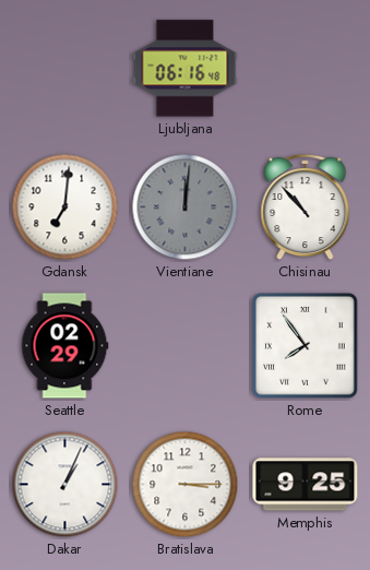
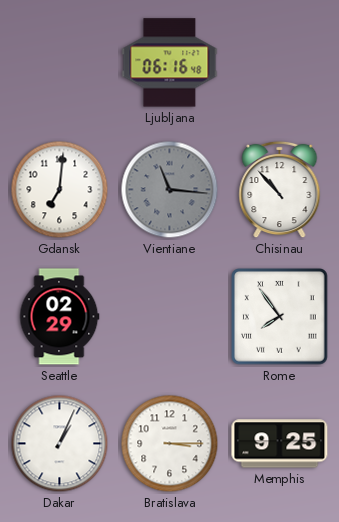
Vientiane: 12:01 -> 11:16 (170, 190)
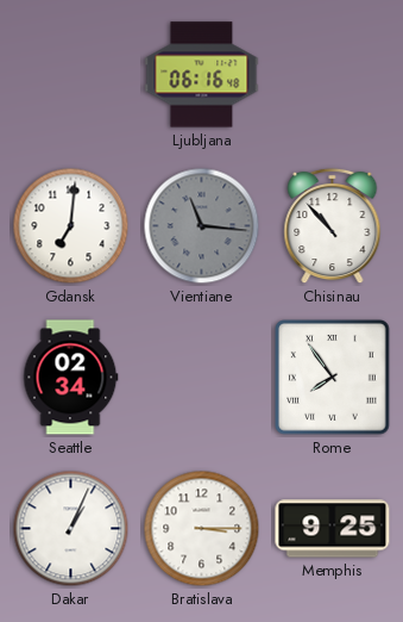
Seattle: 02:29 -> 02:34 (70, 378)
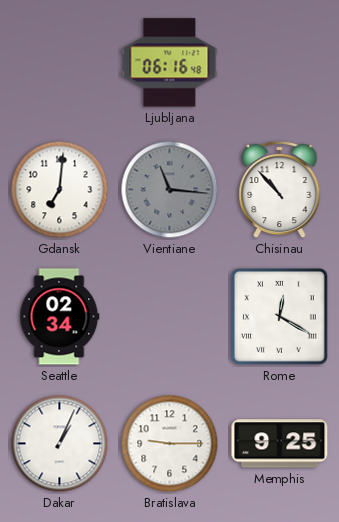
Rome: 7:54 -> 12:20 (280, 317)
Bratislava: 3:15 -> 9:15 (170, 444)
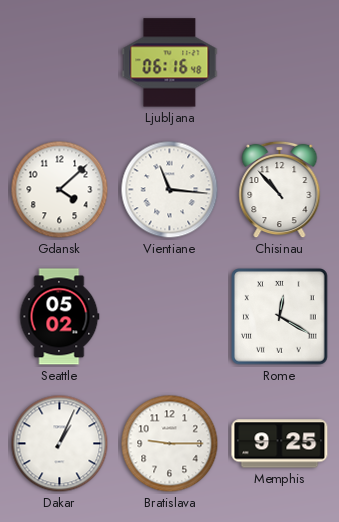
Gdansk: 7:01 -> 4:08 (60, 190)
Vientiane dial: grey -> white (170, 190)
Seattle: 02:34 -> 05:02 (59, 317)
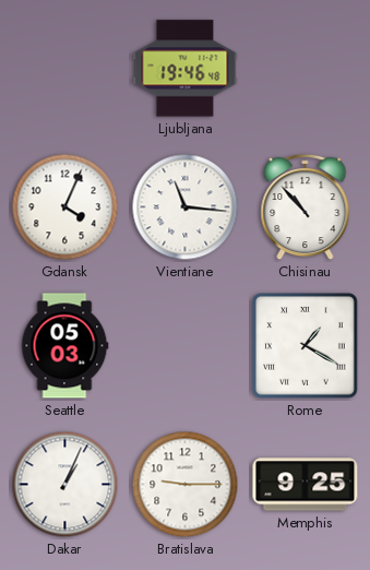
Ljubljana: 06:16 -> 19:46 (186, 69)
Gdansk: 4:08 -> 4:04 (65, 207)
Seattle: 05:02 -> 05:03 (64, 346)
Rome: 12:20 -> 1:20 (306, 346)
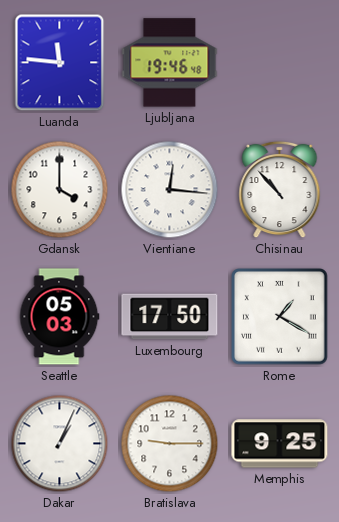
Luanda: none -> 11:46 (60, 63)
Gdansk: 4:04 -> 4:00 (60, 190)
Vientiane: 11:16 -> 12:16 (170, 190)
Luxembourg: none -> 17:50 (170, 317)
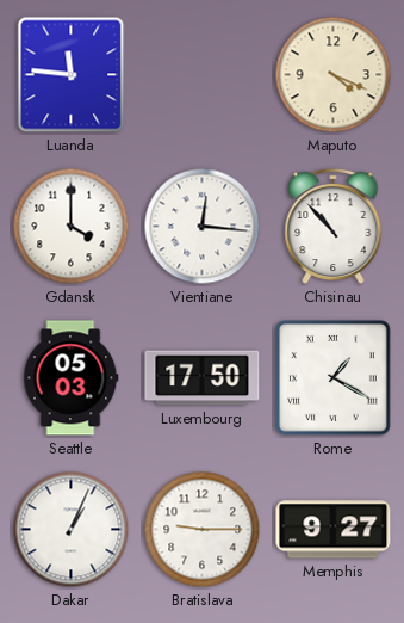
Ljubljana: 19:46 -> none (170, 63)
Maputo: none -> 4:19 (334, 75)
Memphis: 9:25 -> 9:27 (334, 530)
